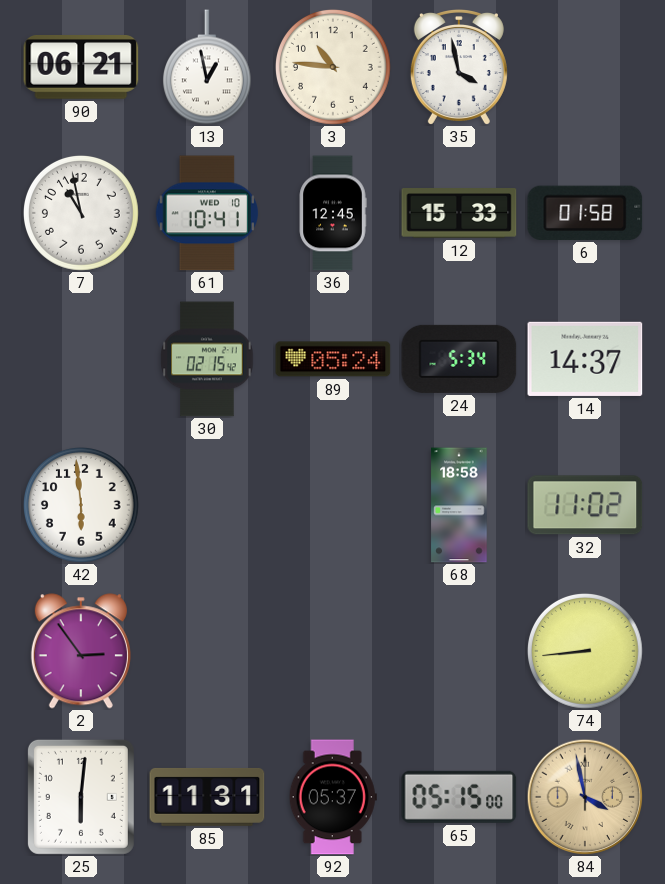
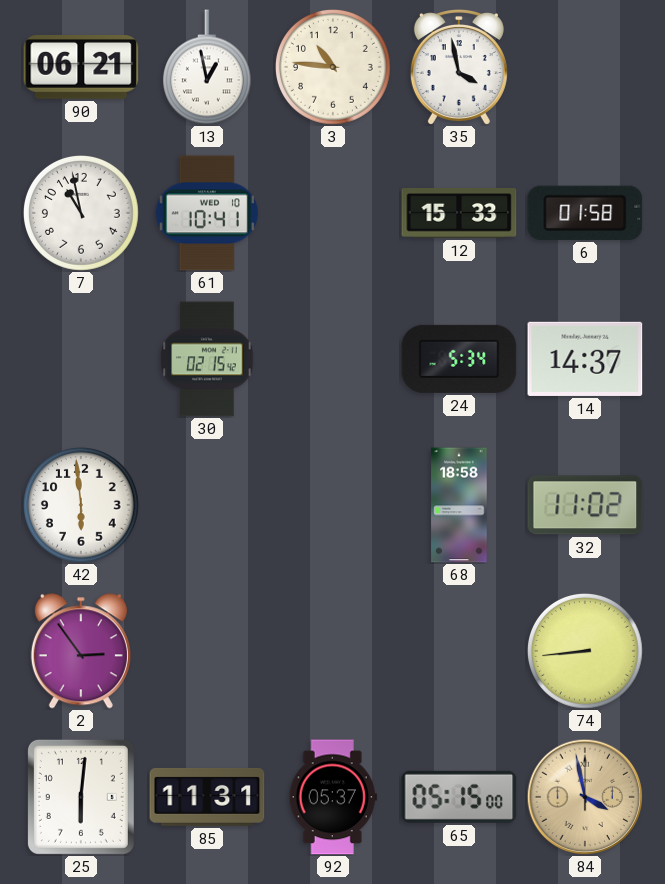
36: 12:45 -> none (333, 213)
89: 05:24 -> none (333, 359)
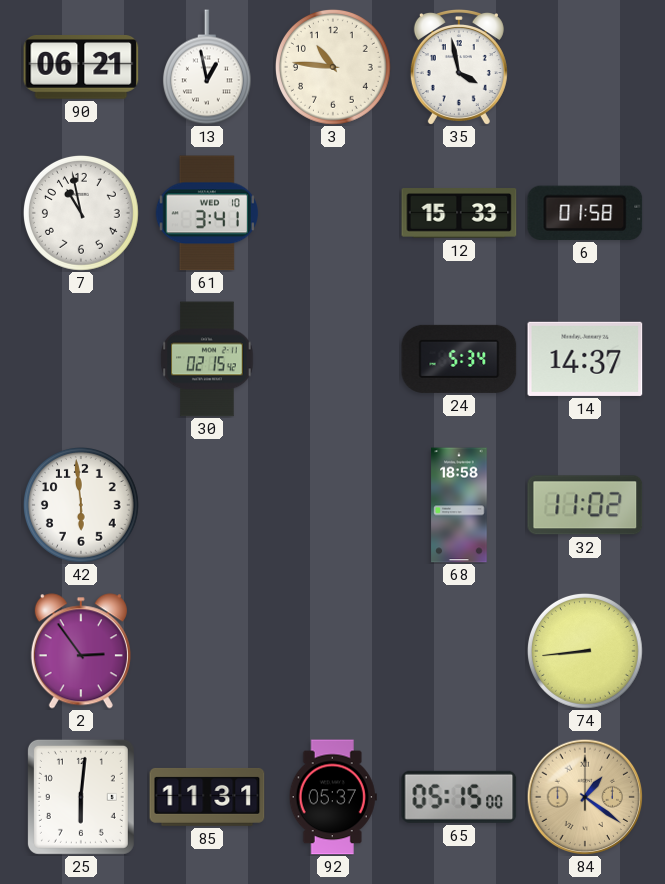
61: 10:41 -> 3:41 (206, 213)
84: 3:58 -> 1:21 (585, 797)
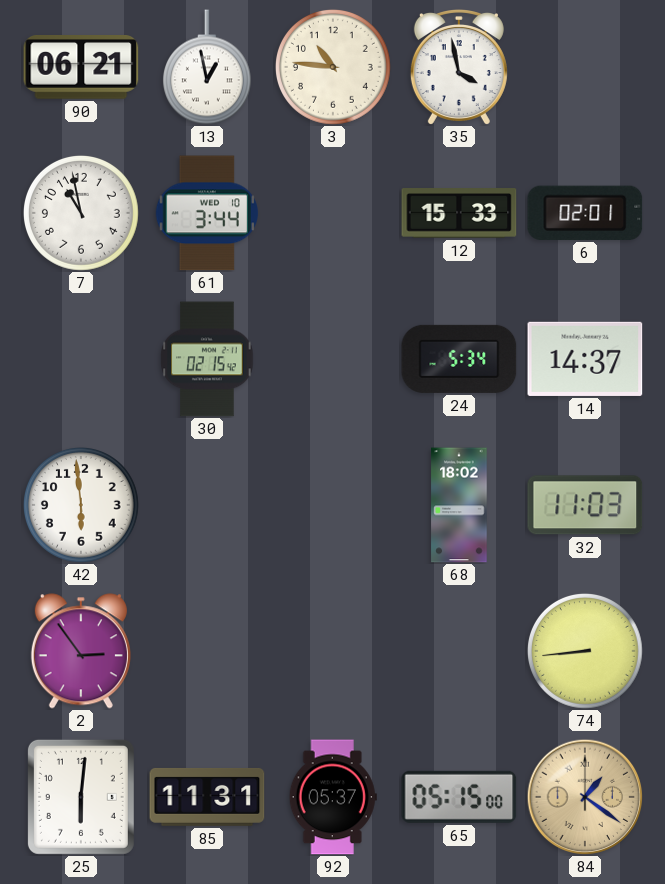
61: 3:41 -> 3:44 (206, 213)
6: 01:58 -> 02:01 (585, 213)
68: 18:58 -> 18:02 (459, 505)
32: 11:02 -> 11:03 (585, 505)
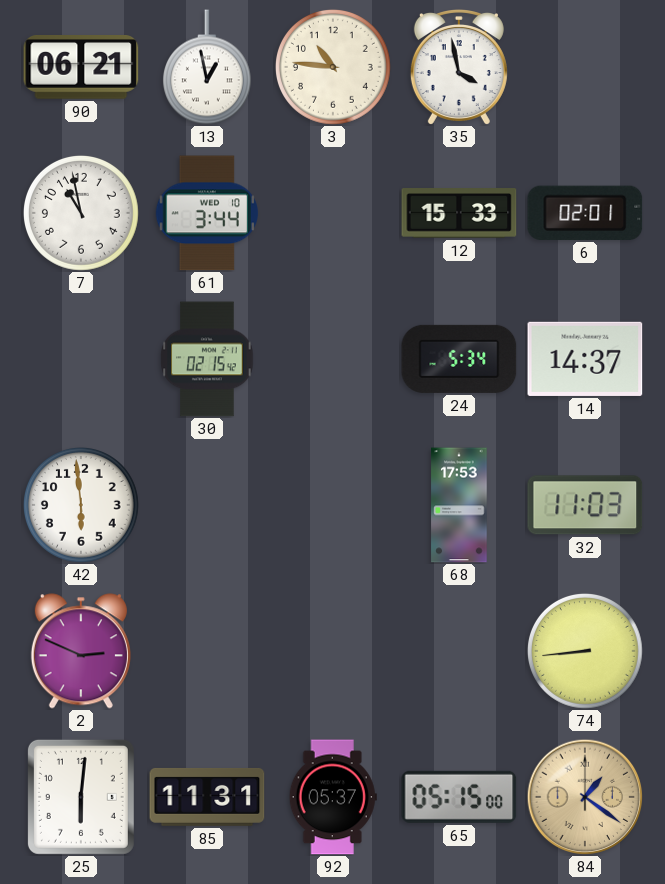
68: 18:02 -> 17:53 (459, 505)
2: 2:54 -> 2:49 (81, 651)
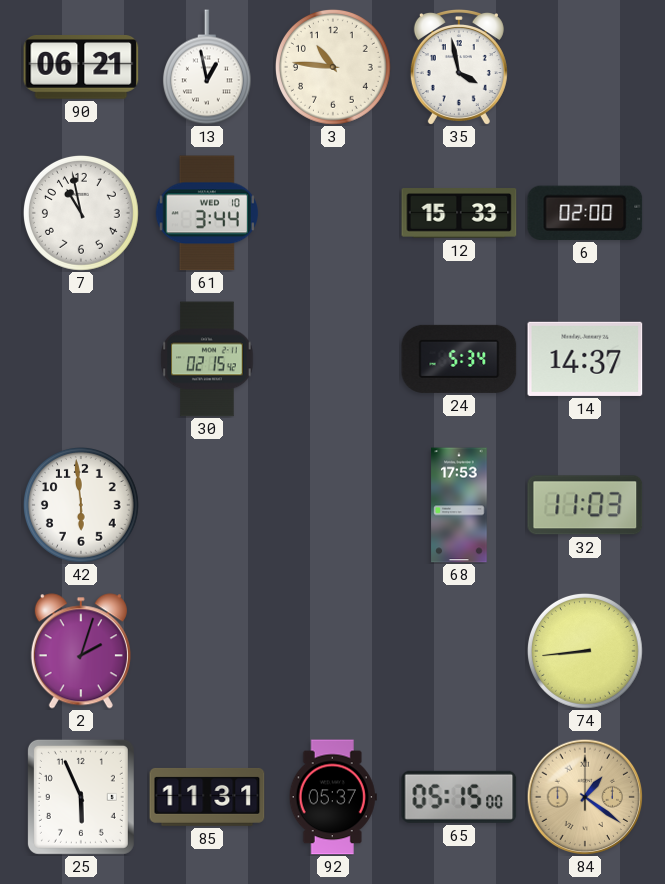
6: 02:01 -> 02:00 (585, 213)
2: 2:49 -> 2:03 (81, 651)
25: 6:01 -> 5:56 (81, 797)
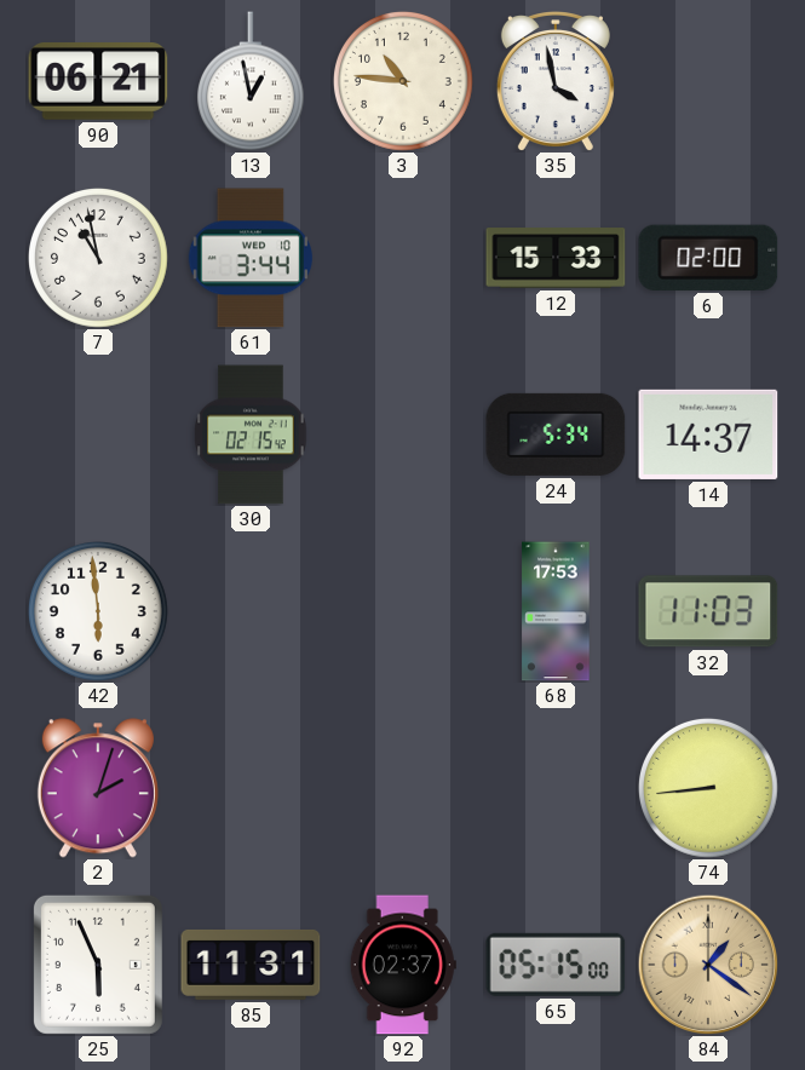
92: 05:37 -> 02:37 (403, 965)
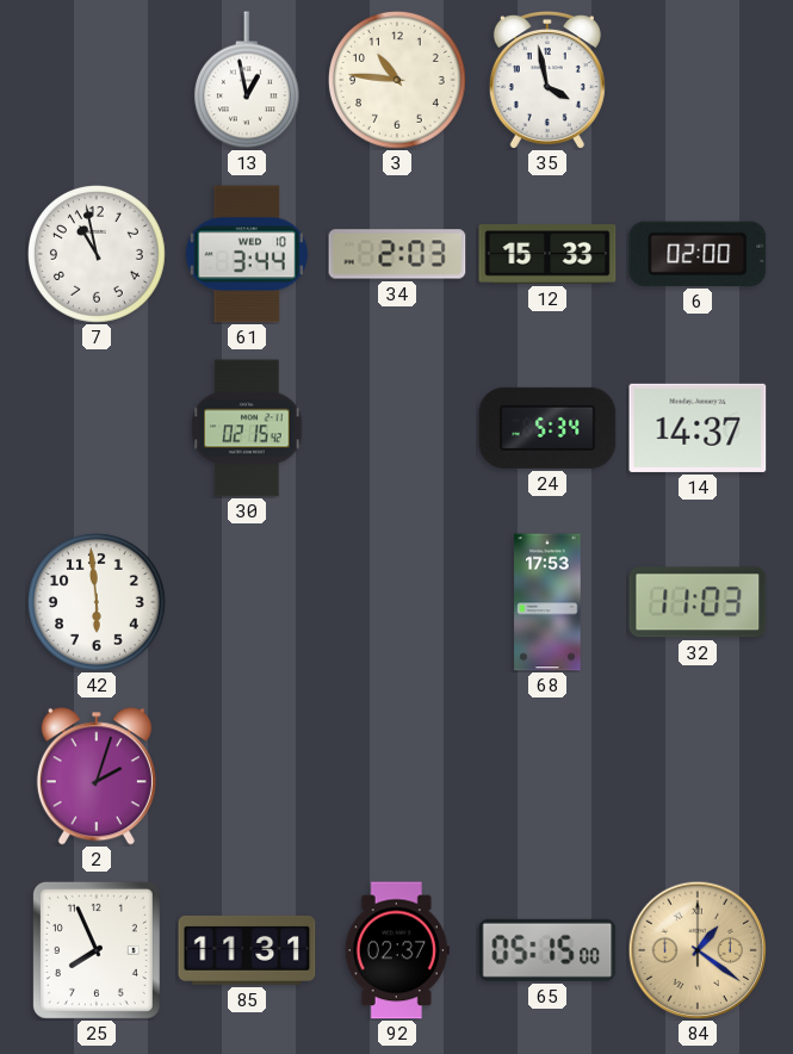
90: 06:21 -> none (98, 82)
34: none -> 2:03 (397, 254)
74: 8:44 -> none (708, 788)
25: 5:56 -> 7:56 (97, 950)
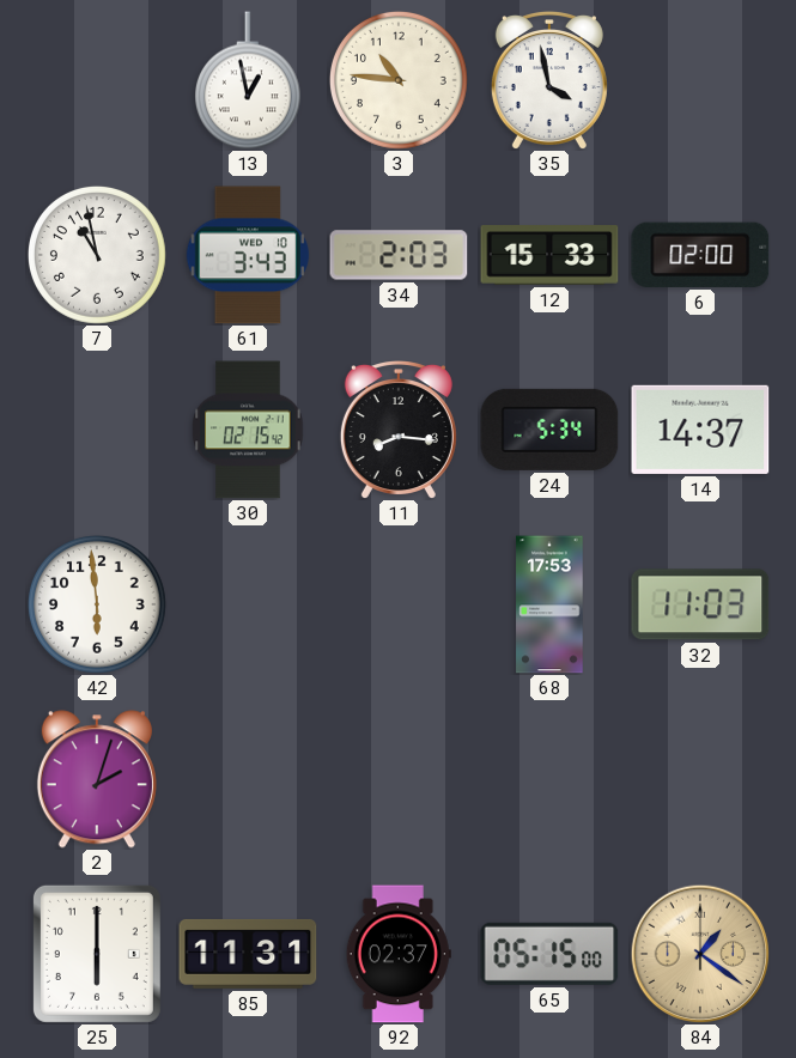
61: 3:44 -> 3:43 (247, 255)
11: none -> 8:16 (399, 430)
25: 7:56 -> 6:00 (97, 954)
